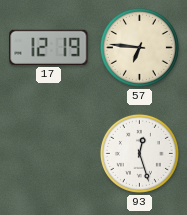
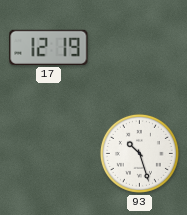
57: 6:46 -> none (139, 47)
93: 12:27 -> 10:27 (139, 153)
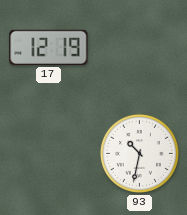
93: 10:27 -> 10:32 (139, 153)
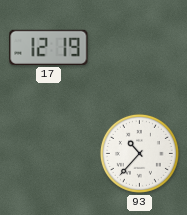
93: 10:32 -> 10:37 (139, 153)
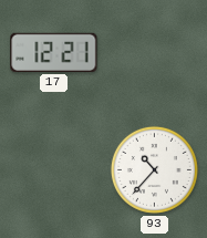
17: 12:19 -> 12:21 (54, 52)
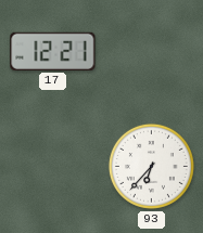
93: 10:37 -> 6:37 (151, 166)
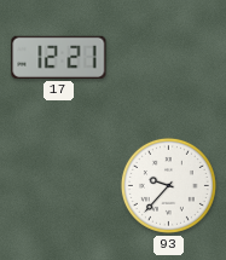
93: 6:37 -> 9:37 (168, 185)
